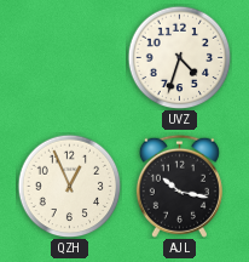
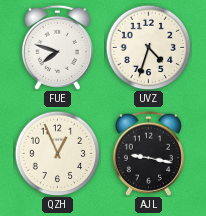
FUE: none -> 7:48 (57, 47)
AJL: 10:17 -> 9:17 (148, 153)
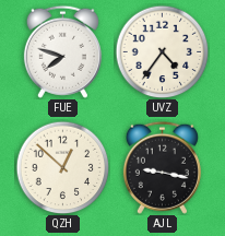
UVZ: 4:33 -> 4:36 (162, 51)
QZH: 12:56 -> 12:52 (62, 167)
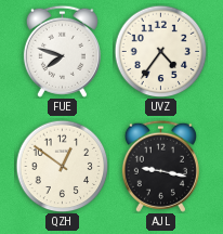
QZH: 12:52 -> 12:51 (62, 166)
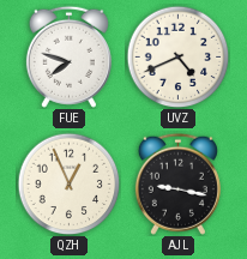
UVZ: 4:36 -> 4:41 (177, 56)
QZH: 12:51 -> 12:56 (68, 183)
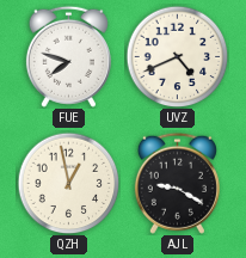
QZH: 12:56 -> 12:58 (68, 183)
AJL: 9:17 -> 9:20 (177, 183)
